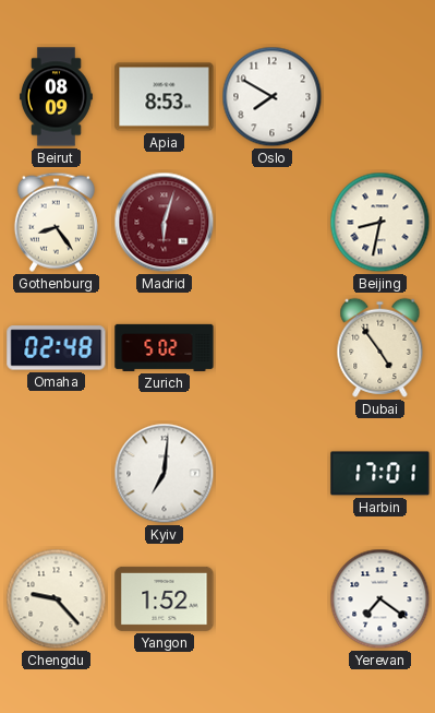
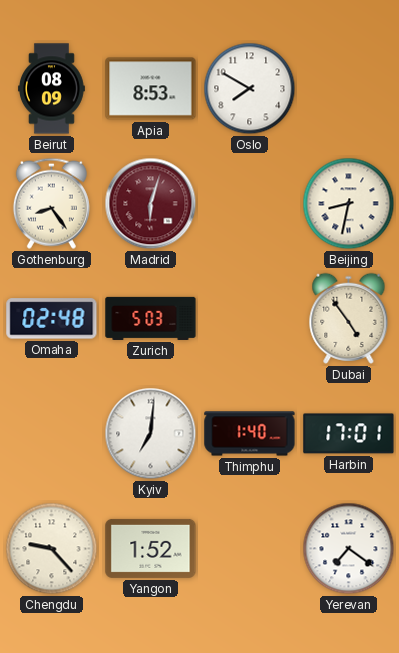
Zurich: 5:02 -> 5:03 (151, 318)
Thimphu: none -> 1:40 (250, 434)
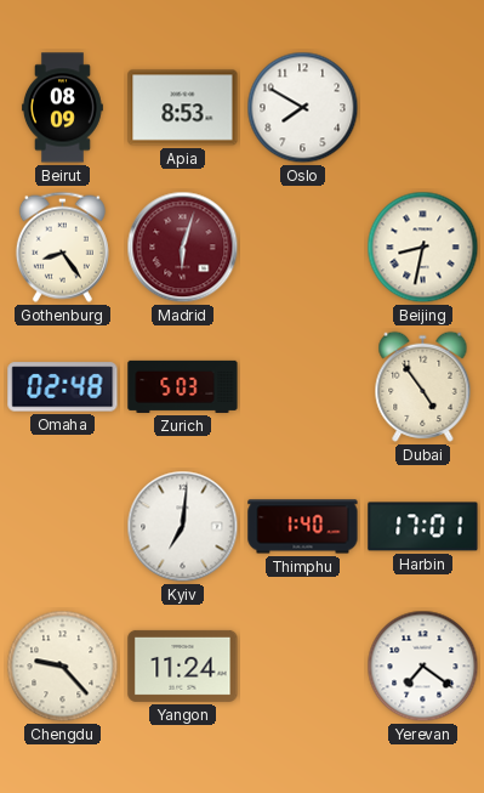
Yangon: 1:52 -> 11:24 (183, 665)
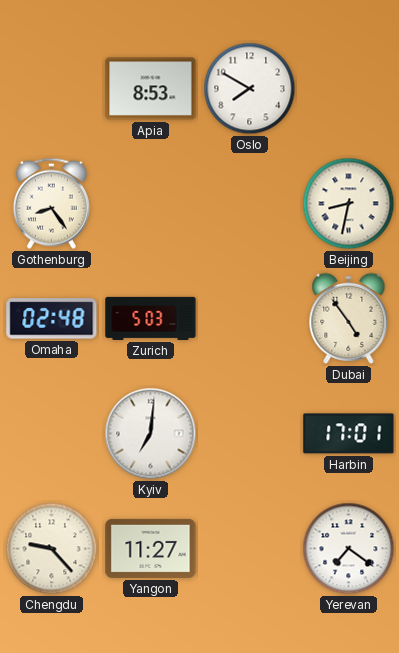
Beirut: 08:09 -> none (62, 108)
Madrid: 6:03 -> none (183, 248)
Thimphu: 1:40 -> none (303, 527)
Yangon: 11:24 -> 11:27 (151, 548)
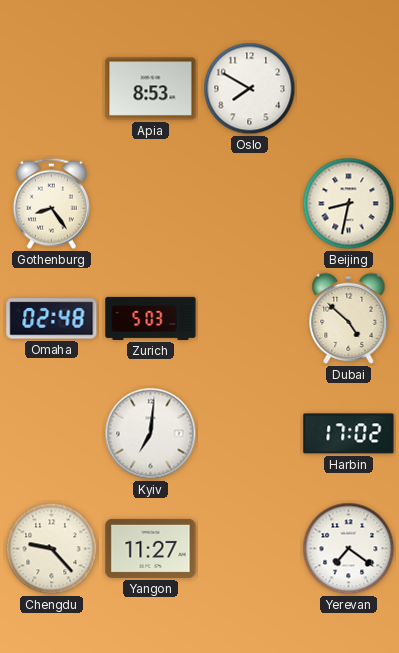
Dubai: 4:54 -> 4:52 (349, 318)
Harbin: 17:01 -> 17:02 (349, 434)
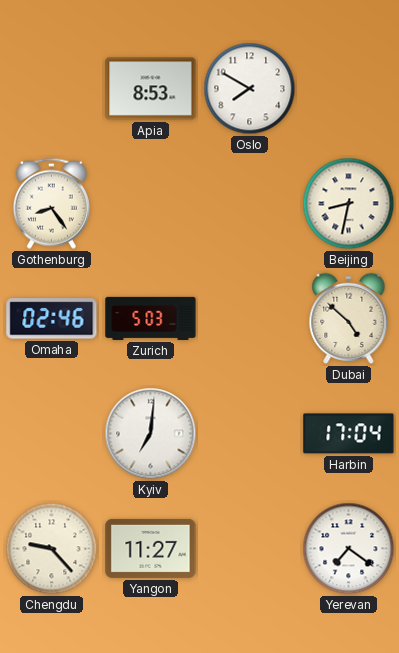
Omaha: 02:48 -> 02:46 (52, 319)
Harbin: 17:02 -> 17:04 (349, 434)
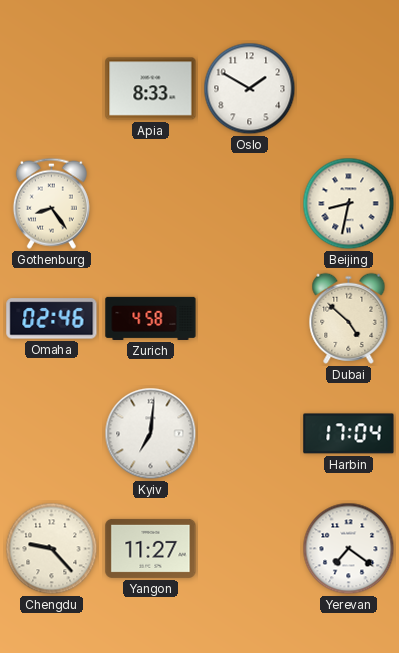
Apia: 8:53 -> 8:33 (151, 89)
Oslo: 7:50 -> 1:50 (250, 89)
Zurich: 5:03 -> 4:58 (151, 318)
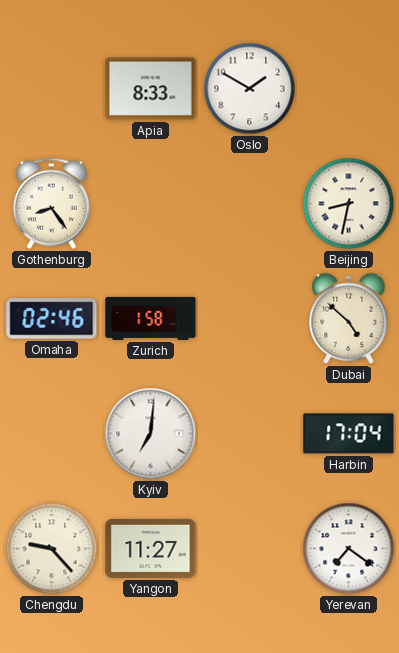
Zurich: 4:58 -> 1:58 (151, 318)
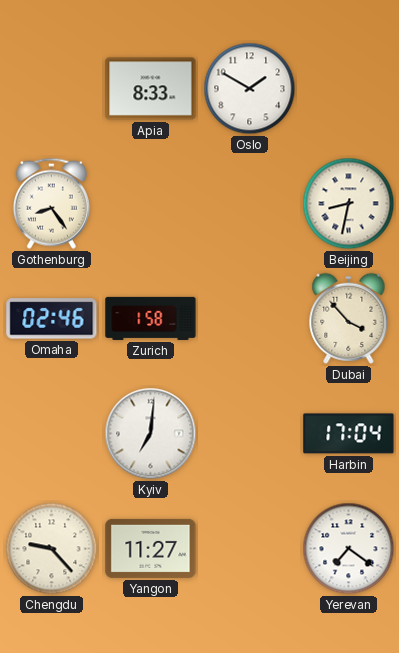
Dubai: 4:52 -> 3:53 (349, 318)
